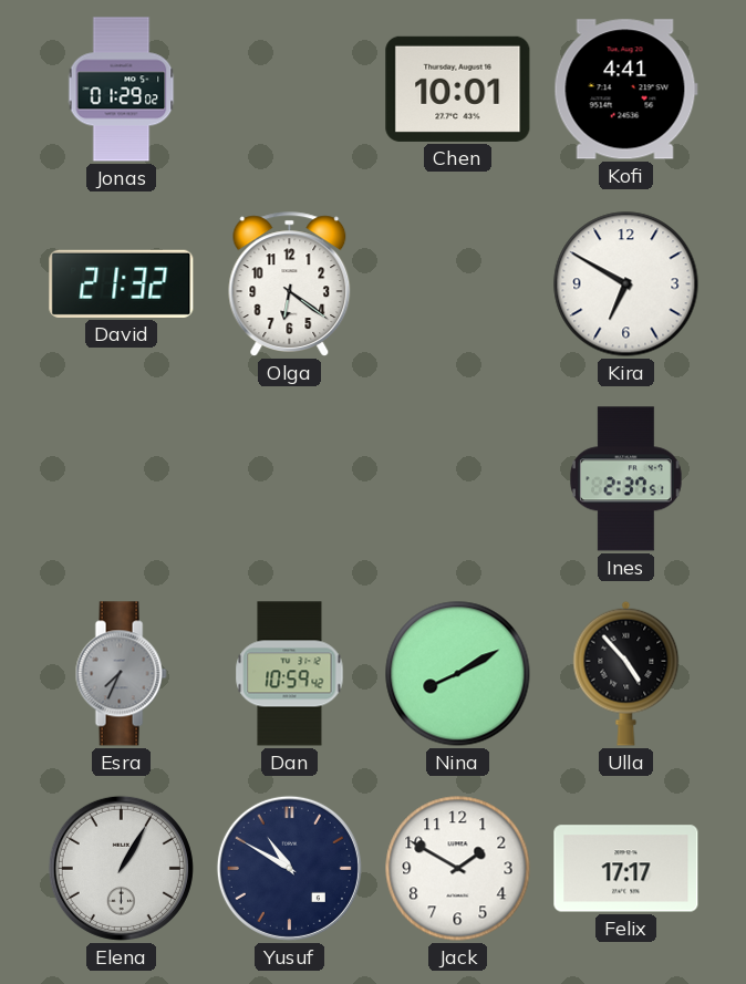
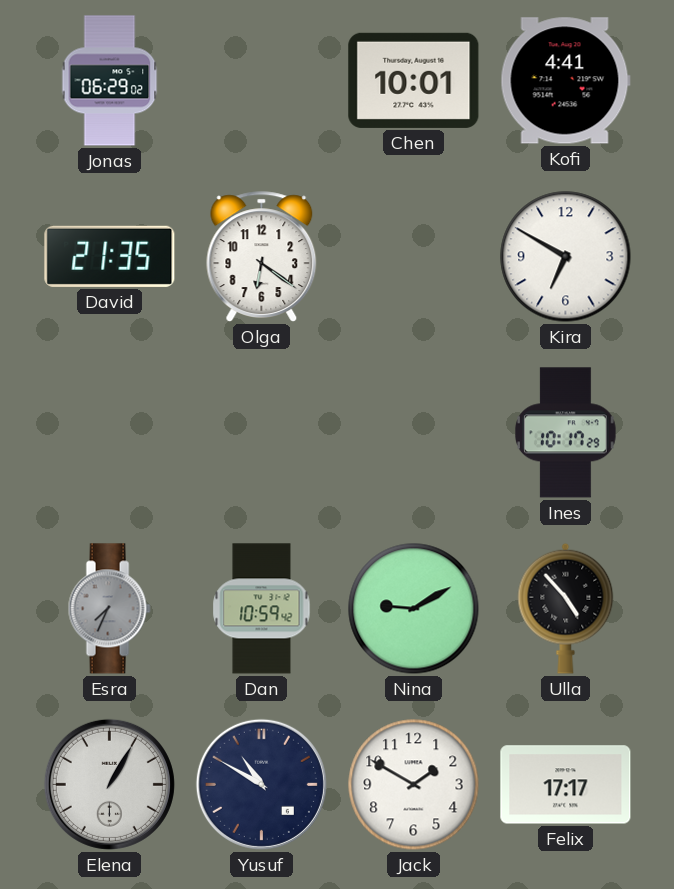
Jonas: 01:29 -> 06:29 (110, 81)
David: 21:32 -> 21:35 (110, 256)
Ines: 2:37 -> 10:17 (566, 433)
Nina: 8:10 -> 9:10 (414, 609)
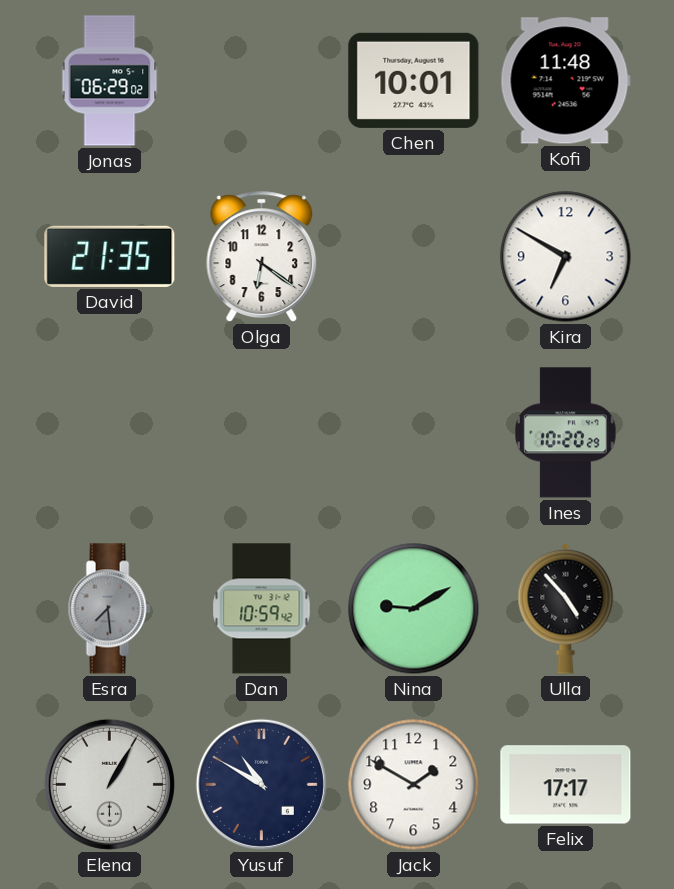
Kofi: 4:41 -> 11:48 (565, 81)
Ines: 10:17 -> 10:20 (566, 433)
Esra: 7:34 -> 7:29 (109, 609)
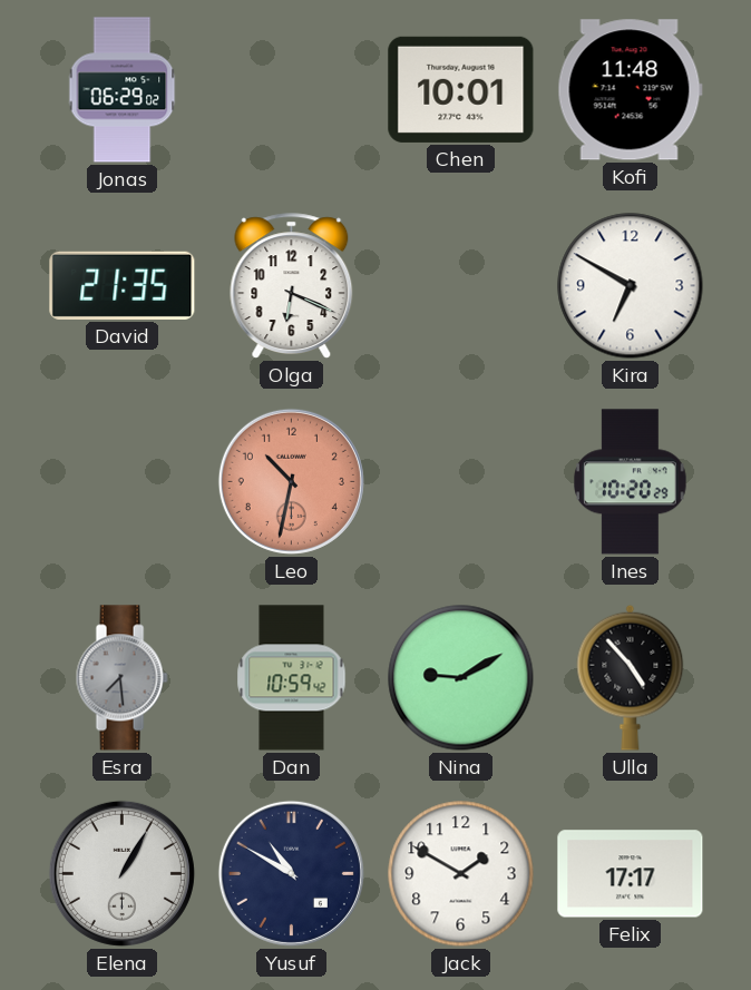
Olga: 6:21 -> 6:19 (292, 286)
Leo: none -> 10:32 (291, 481)
